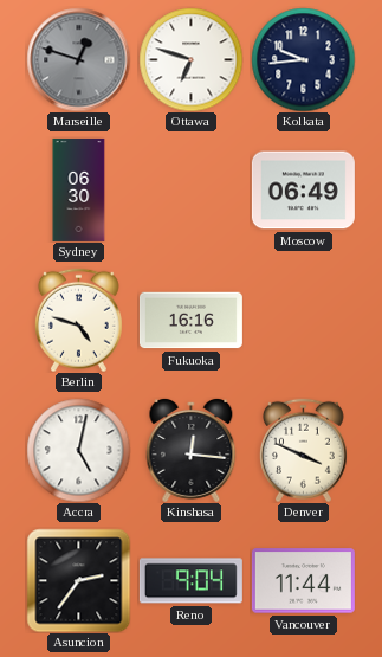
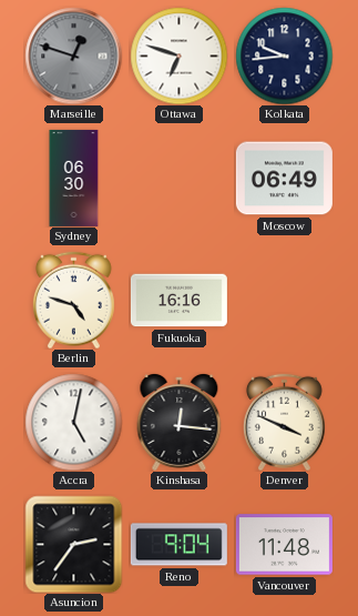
Vancouver: 11:44 -> 11:48 (284, 545)
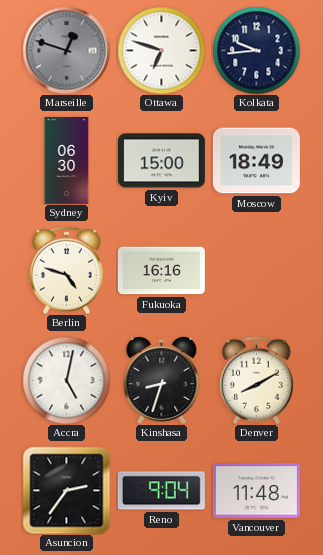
Kyiv: none -> 15:00 (161, 161)
Moscow: 06:49 -> 18:49 (256, 161)
Kinshasa: 12:16 -> 8:33 (162, 381)
Denver: 3:49 -> 8:10 (256, 380)
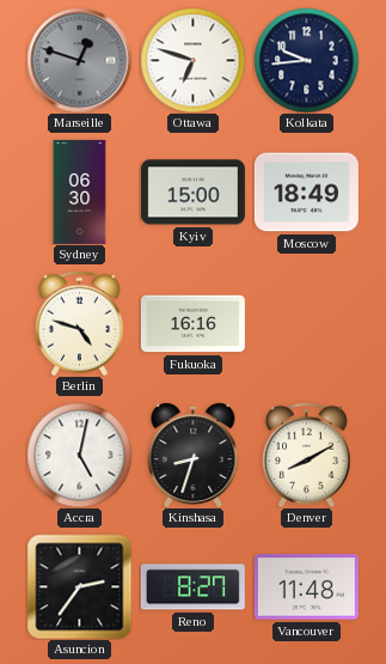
Reno: 9:04 -> 8:27 (192, 587)
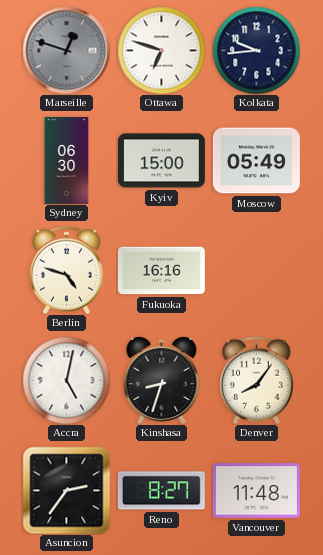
Moscow: 18:49 -> 05:49 (256, 161)
Denver: 8:10 -> 8:06 (256, 380)
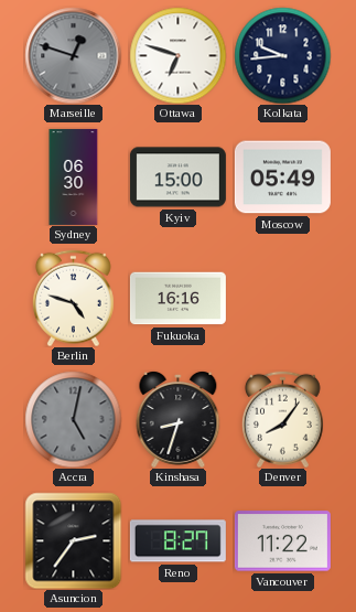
Accra dial: white -> grey (73, 419)
Vancouver: 11:48 -> 11:22 (282, 541)
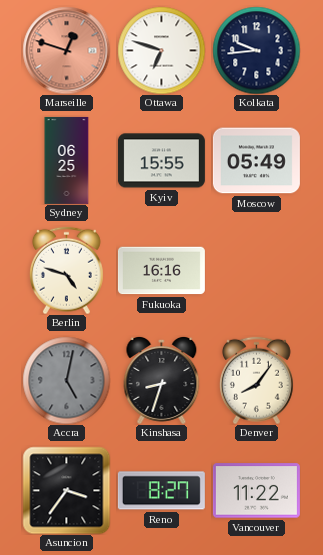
Marseille dial: grey -> salmon (66, 50)
Sydney: 06:30 -> 06:25 (67, 160)
Kyiv: 15:00 -> 15:55 (161, 161)
Asuncion: 2:36 -> 3:36 (66, 490)
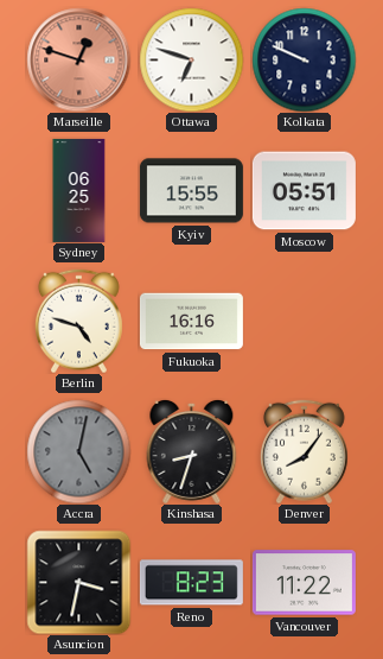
Kolkata: 9:44 -> 9:49 (304, 59)
Moscow: 05:49 -> 05:51 (304, 191)
Asuncion: 3:36 -> 3:32 (78, 582)
Reno: 8:27 -> 8:23 (191, 583)
